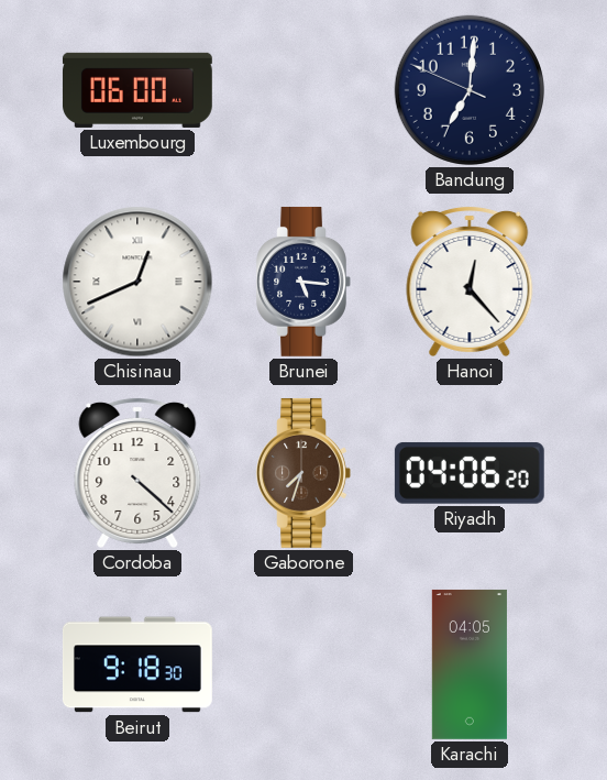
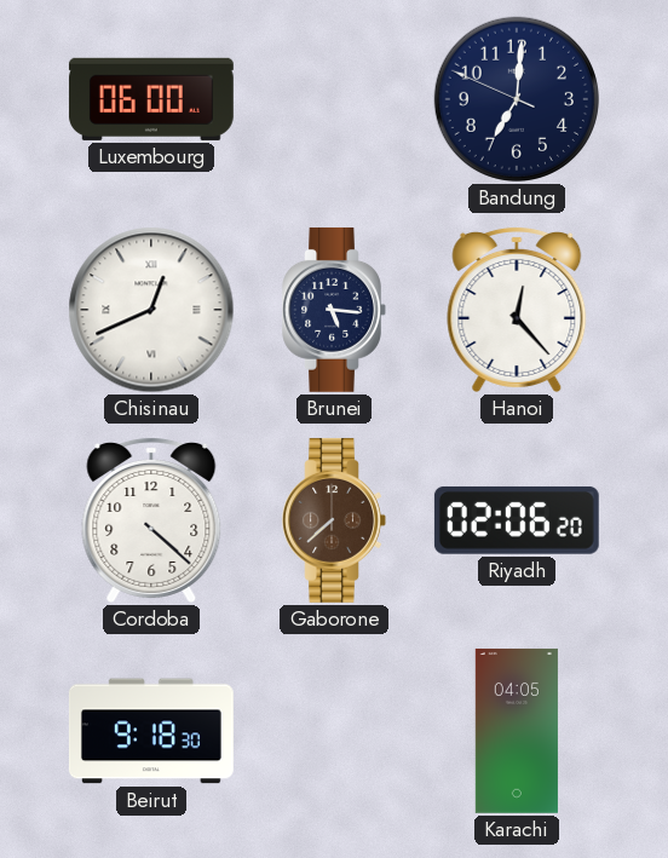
Gaborone: 7:33 -> 7:38 (334, 520)
Riyadh: 04:06 -> 02:06 (517, 520)
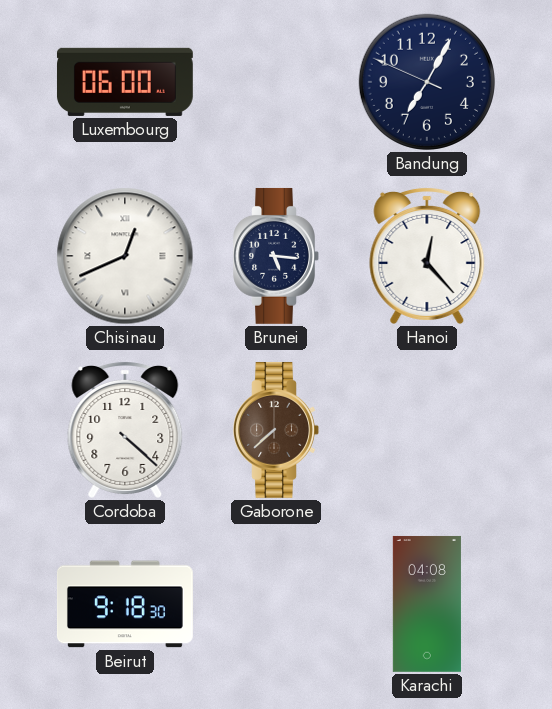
Bandung: 7:00 -> 7:04 (427, 82)
Riyadh: 02:06 -> none (517, 520)
Karachi: 04:05 -> 04:08 (427, 604)
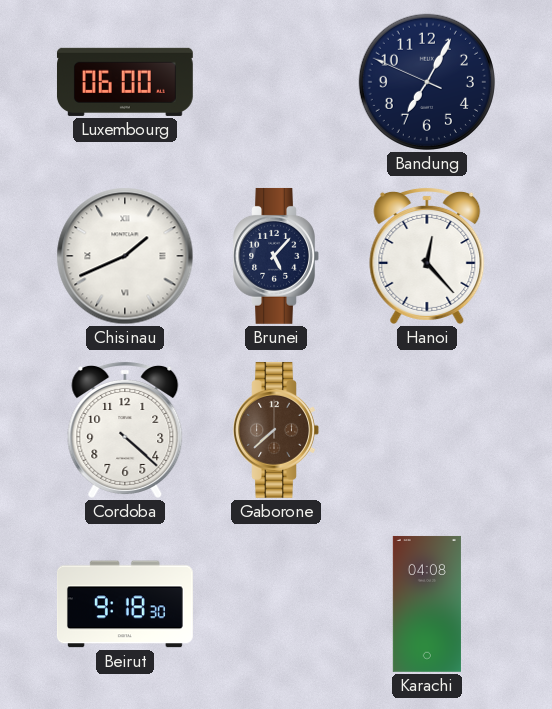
Chisinau: 12:41 -> 1:41 (125, 256)
Brunei: 5:16 -> 5:07 (276, 256)
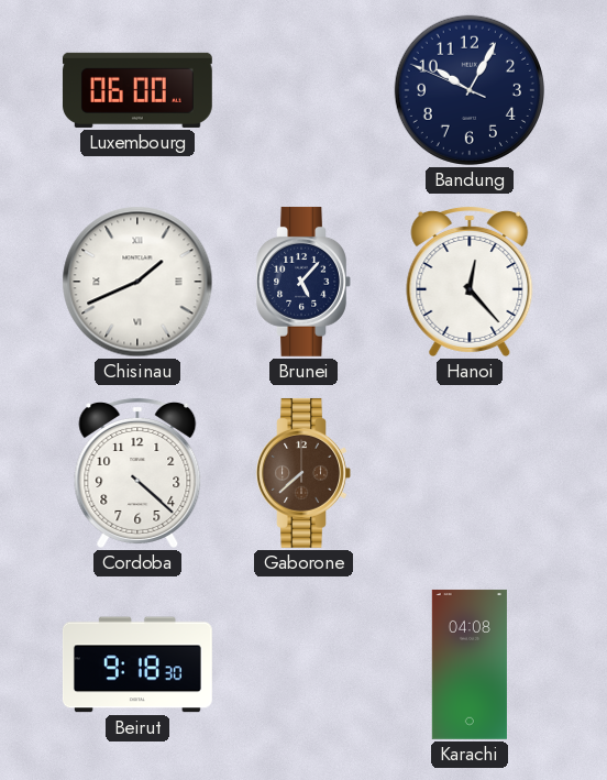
Bandung: 7:04 -> 10:04 (470, 90)
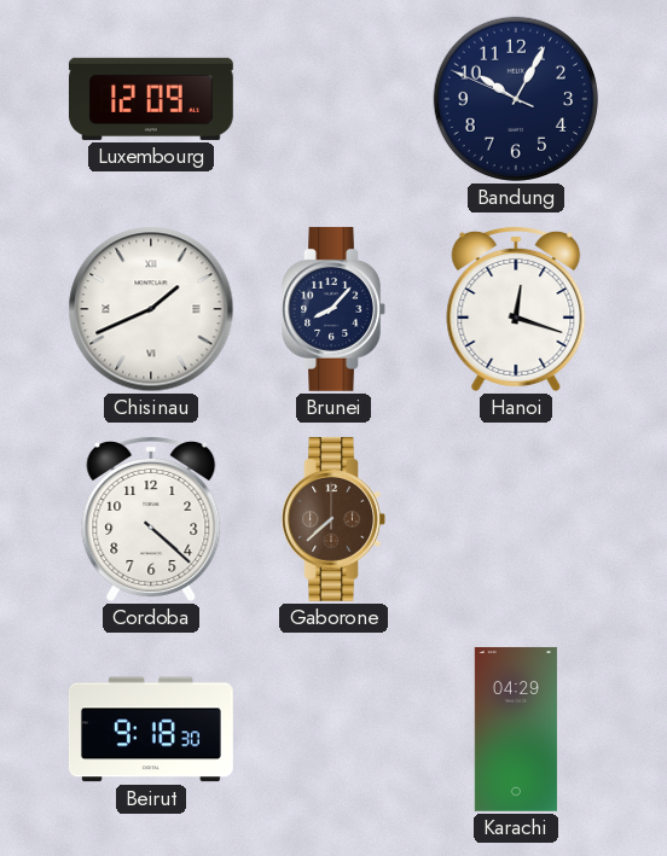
Luxembourg: 06:00 -> 12:09 (151, 99)
Brunei: 5:07 -> 8:07 (333, 309)
Hanoi: 12:23 -> 12:18 (516, 308)
Karachi: 04:08 -> 04:29 (516, 729)
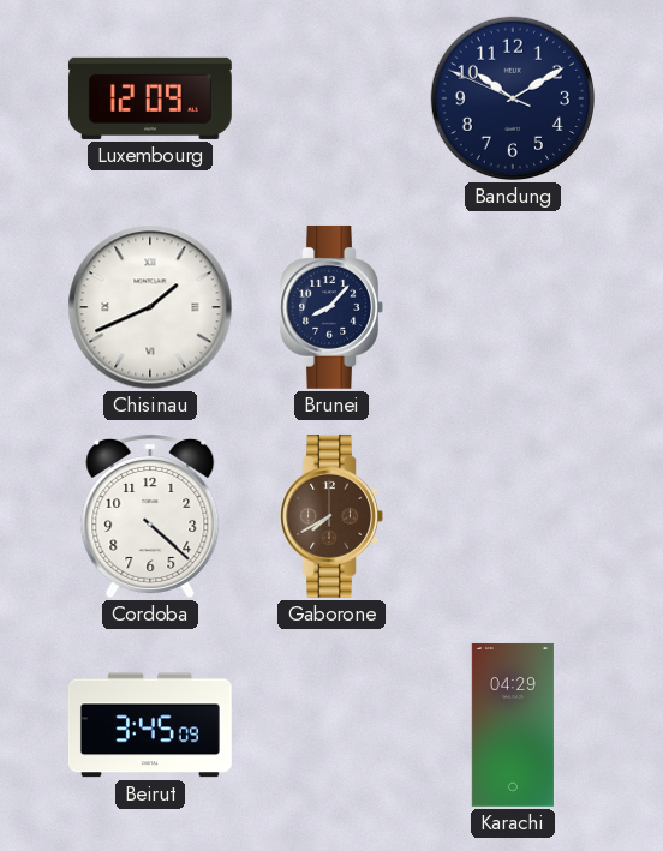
Bandung: 10:04 -> 10:09 (513, 98)
Hanoi: 12:18 -> none (516, 308)
Gaborone: 7:38 -> 7:40 (331, 516)
Beirut: 9:18 -> 3:45 (150, 725)
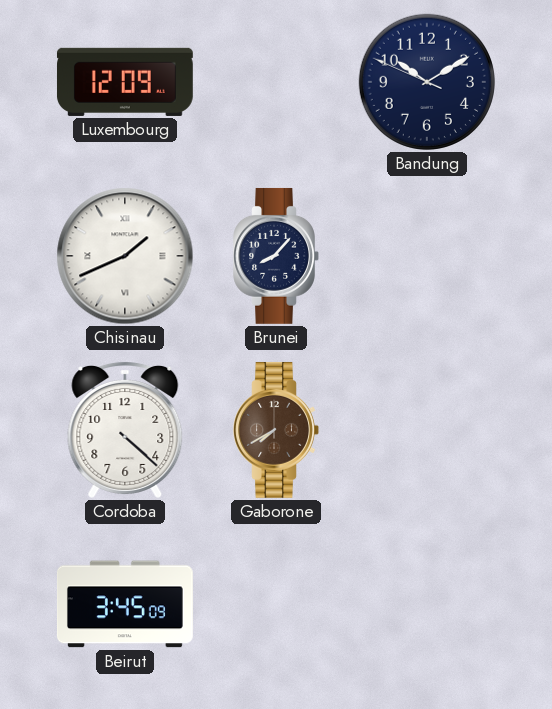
Karachi: 04:29 -> none (513, 725)
